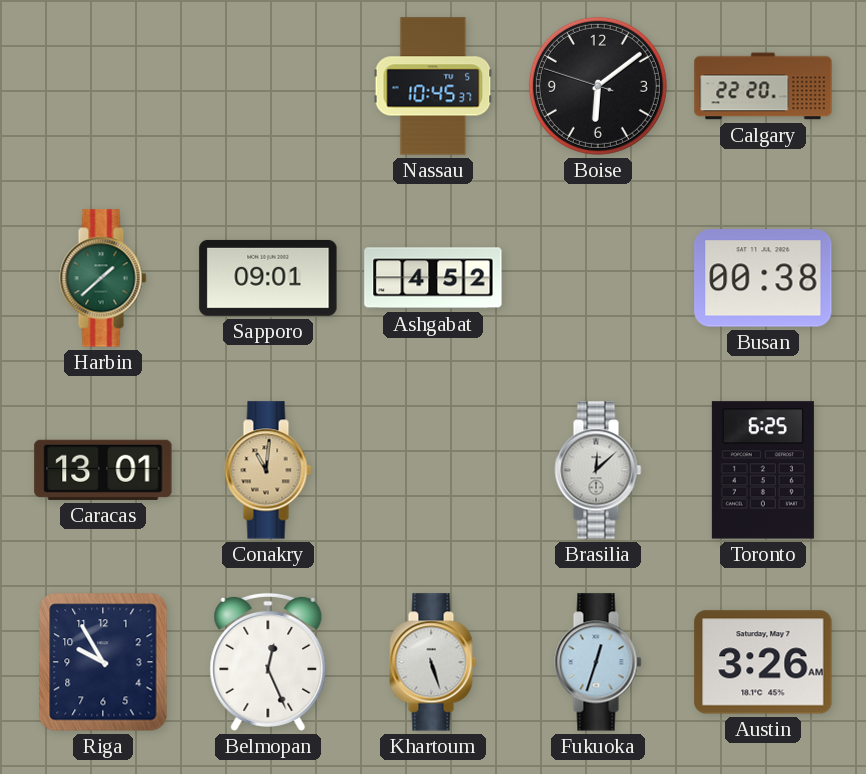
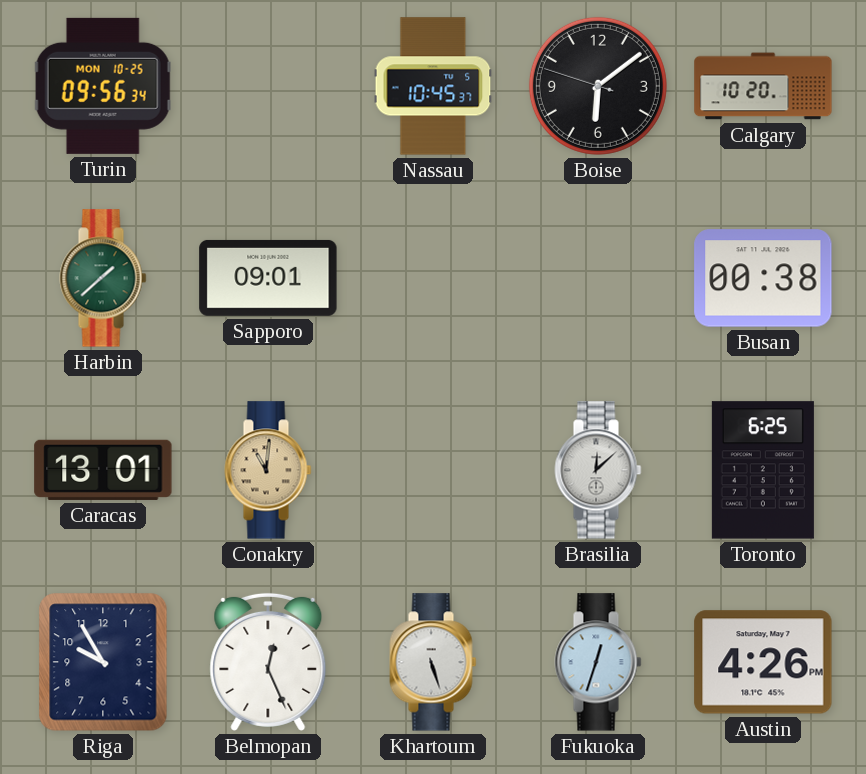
Turin: none -> 09:56 (103, 86)
Calgary: 22:20 -> 10:20 (763, 86)
Ashgabat: 4:52 -> none (433, 278)
Austin: 3:26 -> 4:26 (763, 662)
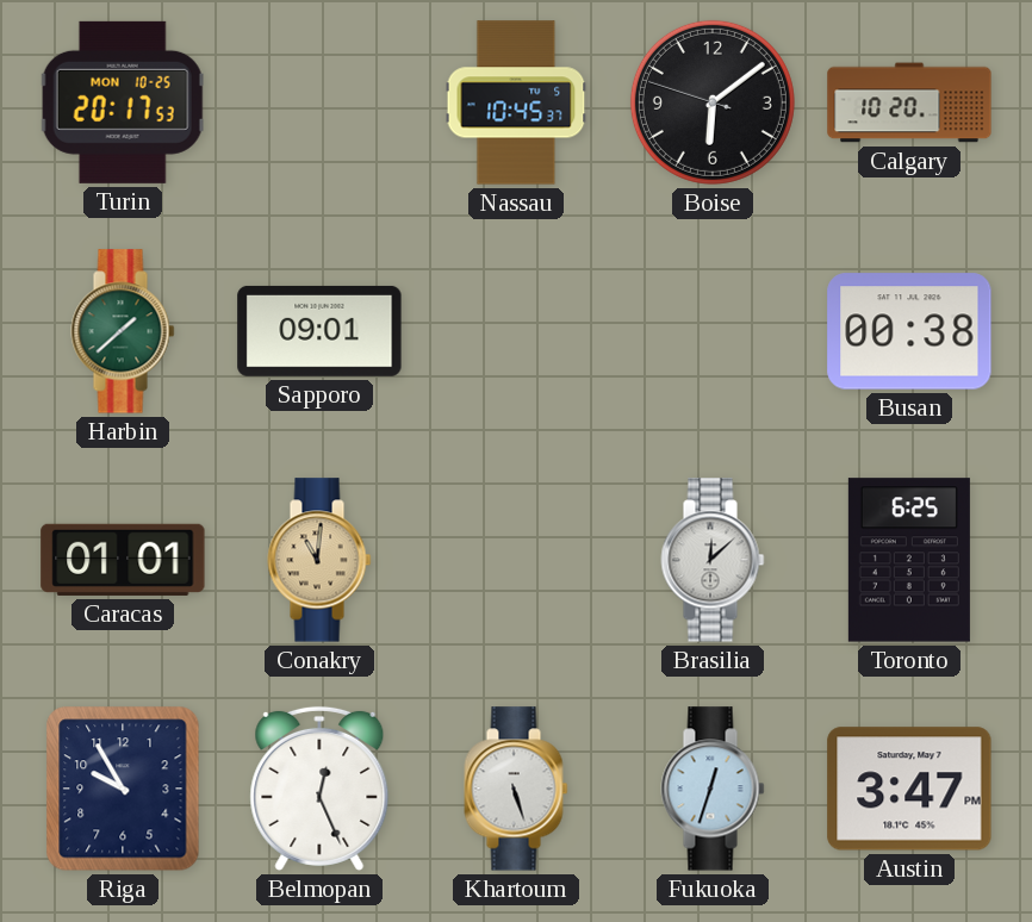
Turin: 09:56 -> 20:17 (123, 102)
Caracas: 13:01 -> 01:01 (123, 560)
Austin: 4:26 -> 3:47 (909, 789)
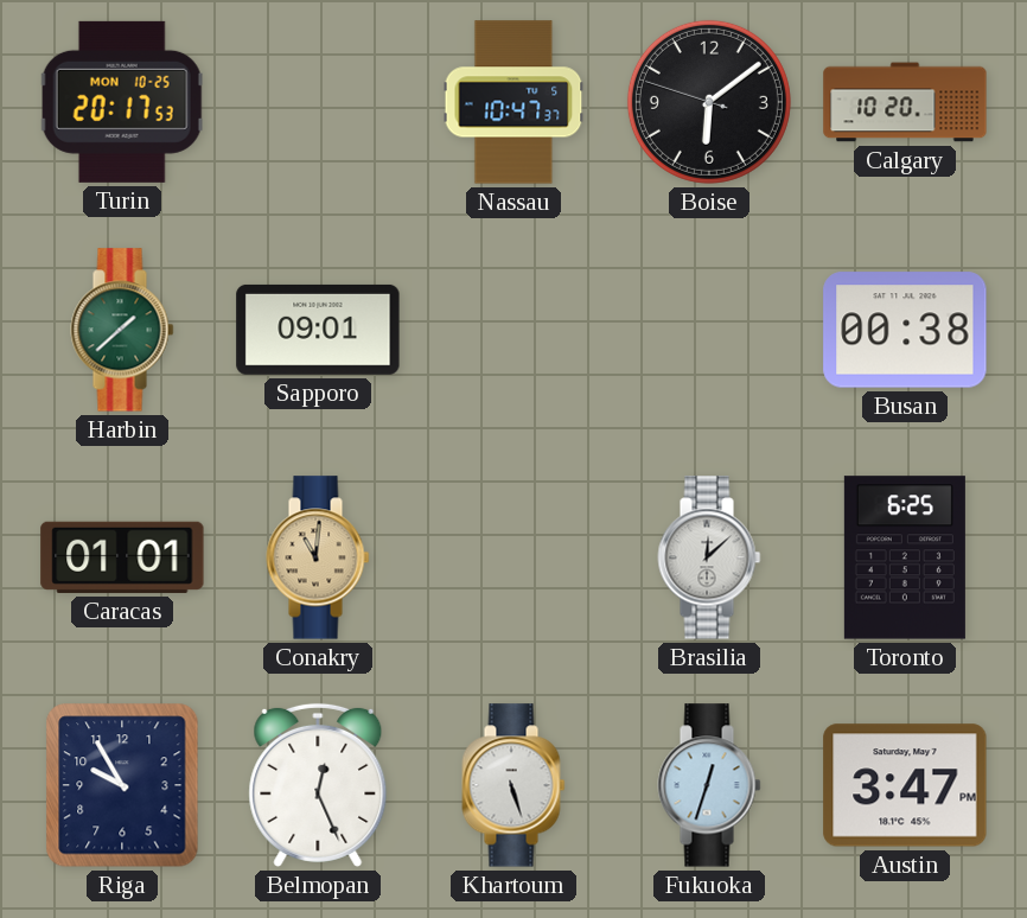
Nassau: 10:45 -> 10:47 (513, 102)
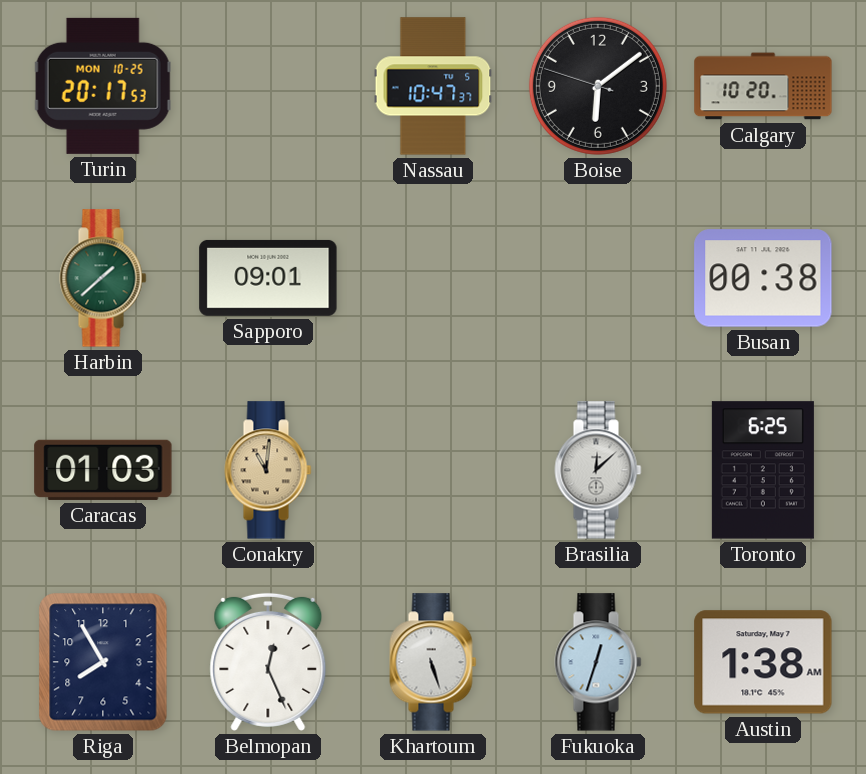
Caracas: 01:01 -> 01:03 (103, 470)
Riga: 9:55 -> 7:55 (103, 662)
Austin: 3:47 -> 1:38 (763, 662)
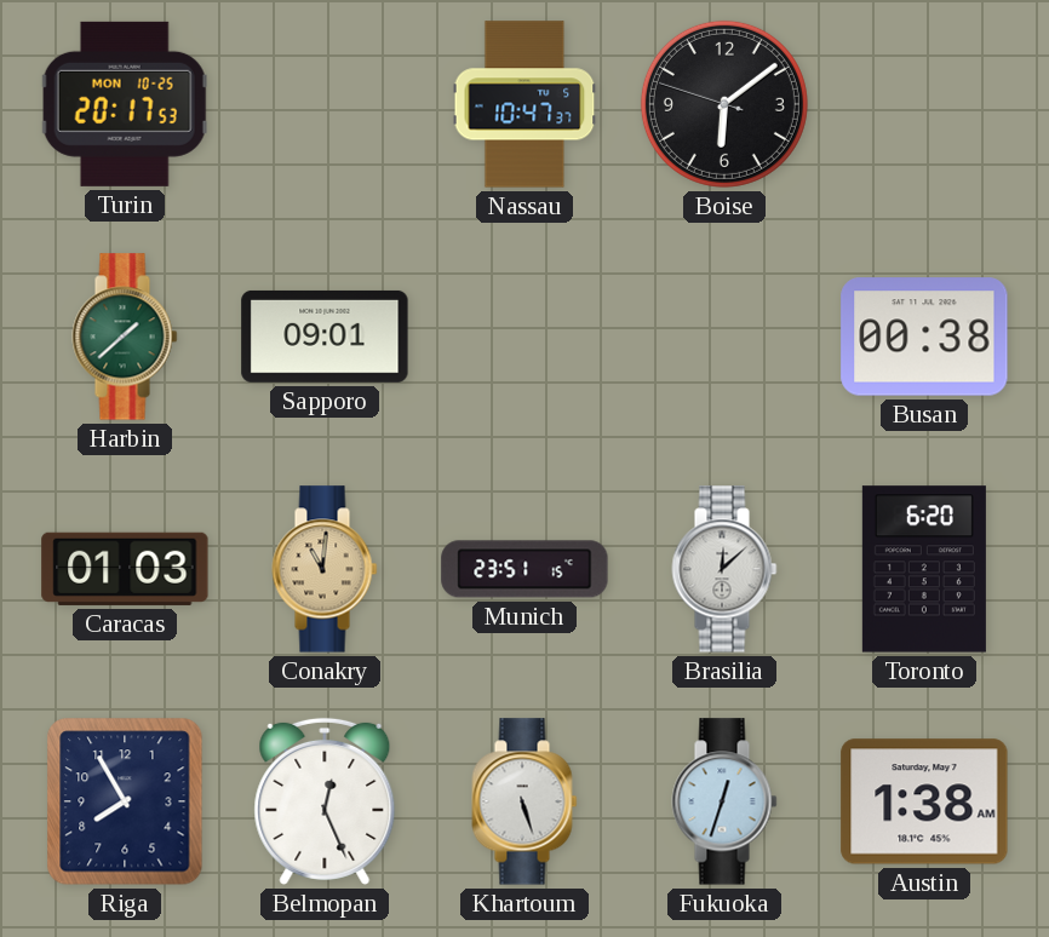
Calgary: 10:20 -> none (763, 86)
Munich: none -> 23:51 (524, 569)
Toronto: 6:25 -> 6:20 (924, 569)
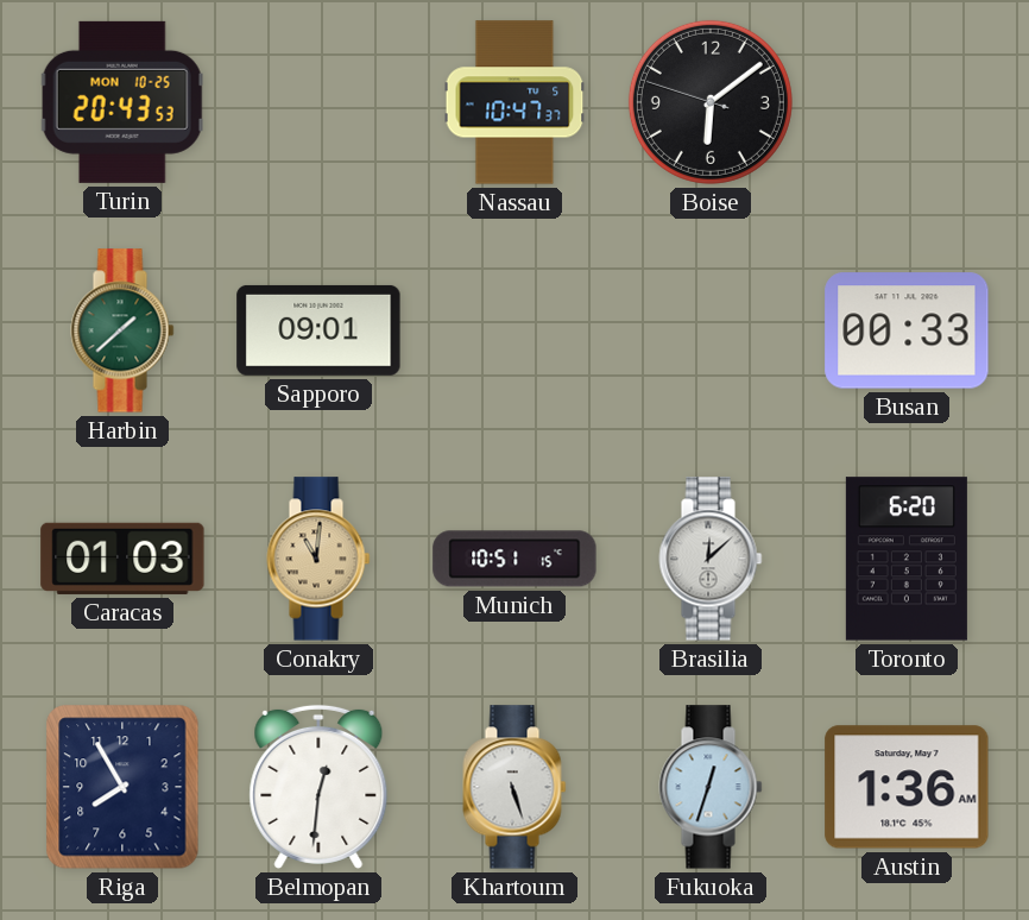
Turin: 20:17 -> 20:43 (122, 102)
Busan: 00:38 -> 00:33 (907, 330)
Munich: 23:51 -> 10:51 (514, 559)
Belmopan: 12:26 -> 12:31 (318, 787)
Austin: 1:38 -> 1:36 (907, 787)
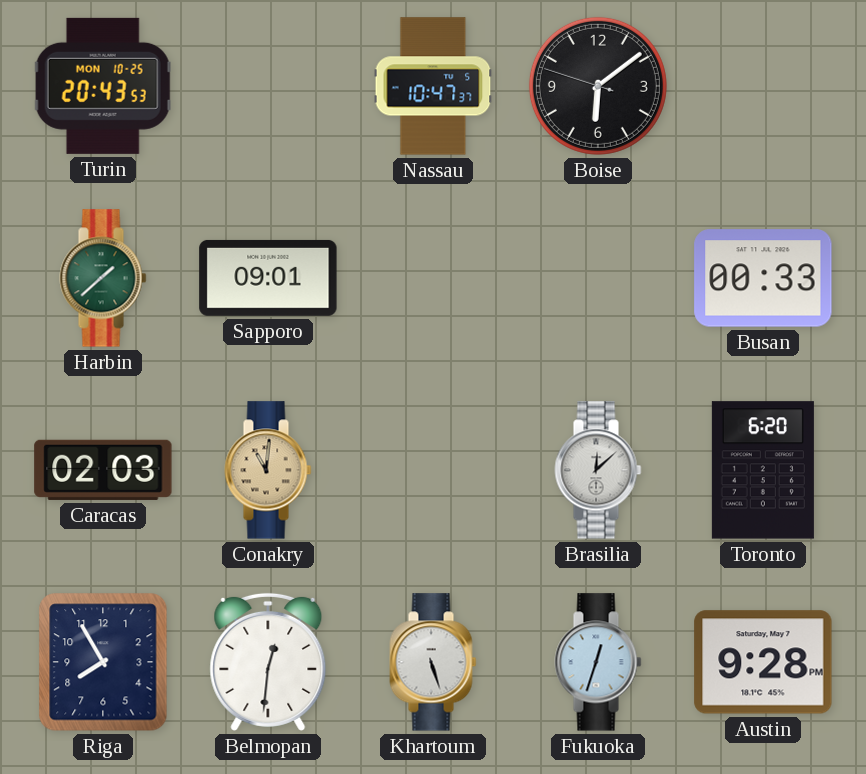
Caracas: 01:03 -> 02:03 (103, 470)
Munich: 10:51 -> none (514, 559)
Austin: 1:36 -> 9:28 (763, 662)
